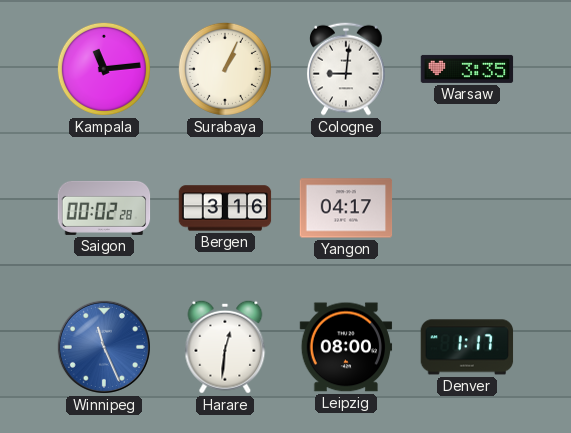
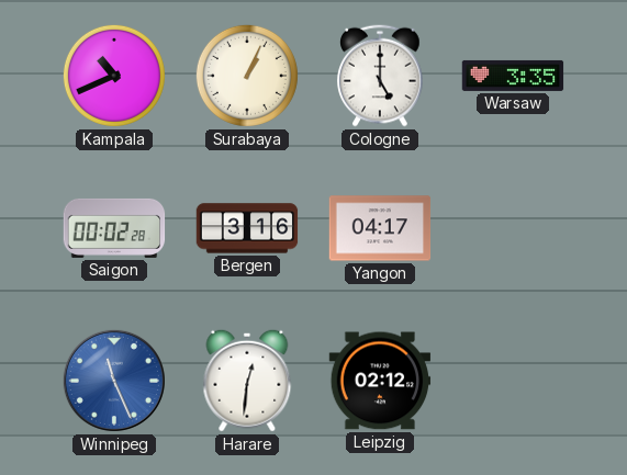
Kampala: 11:14 -> 10:41 (114, 76)
Cologne: 9:01 -> 5:00 (380, 76)
Leipzig: 08:00 -> 02:12 (380, 381)
Denver: 1:17 -> none (467, 347)
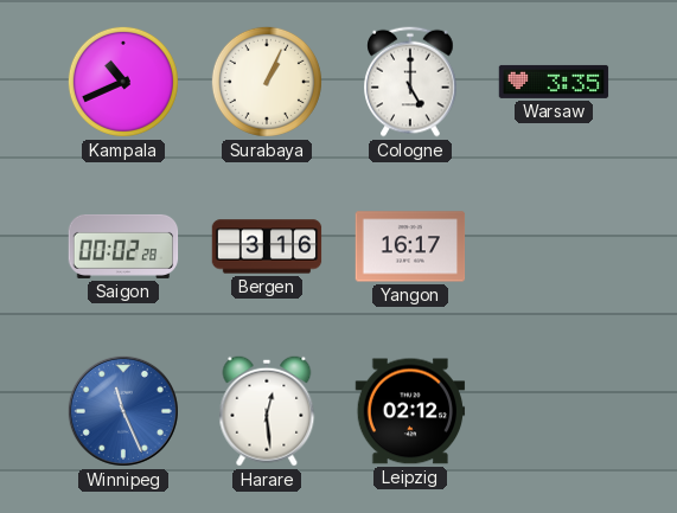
Yangon: 04:17 -> 16:17 (410, 246)
Harare: 12:31 -> 12:29 (267, 411)
